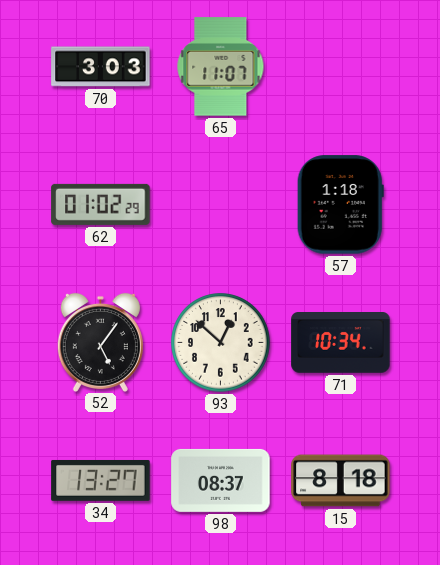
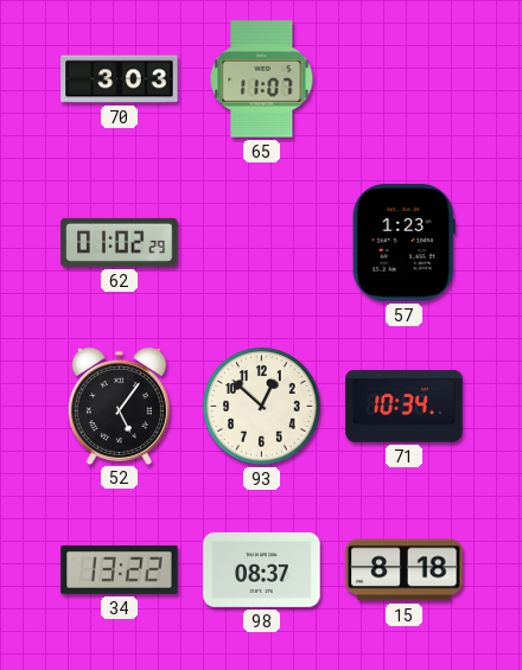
57: 1:18 -> 1:23 (403, 243)
34: 13:27 -> 13:22 (120, 569)
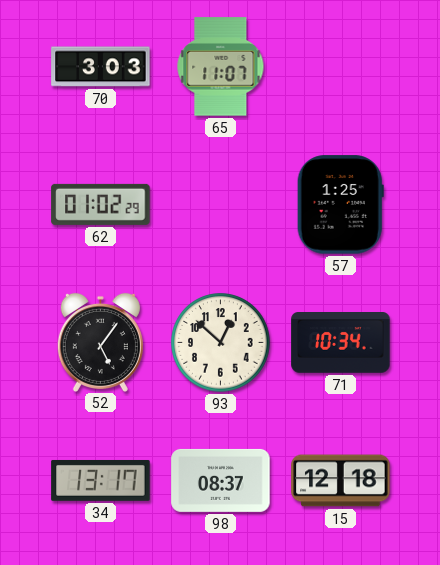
57: 1:23 -> 1:25 (340, 205)
34: 13:22 -> 13:17 (101, 480)
15: 8:18 -> 12:18 (341, 481)
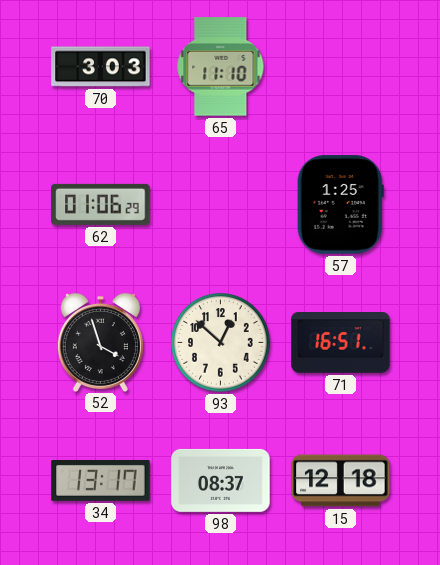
65: 11:07 -> 11:10 (221, 67)
62: 01:02 -> 01:06 (101, 204)
52: 5:06 -> 3:57 (100, 342)
71: 10:34 -> 16:51 (341, 343)
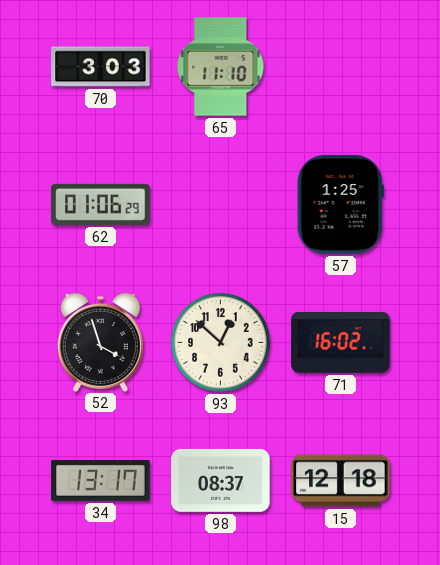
71: 16:51 -> 16:02 (341, 343)
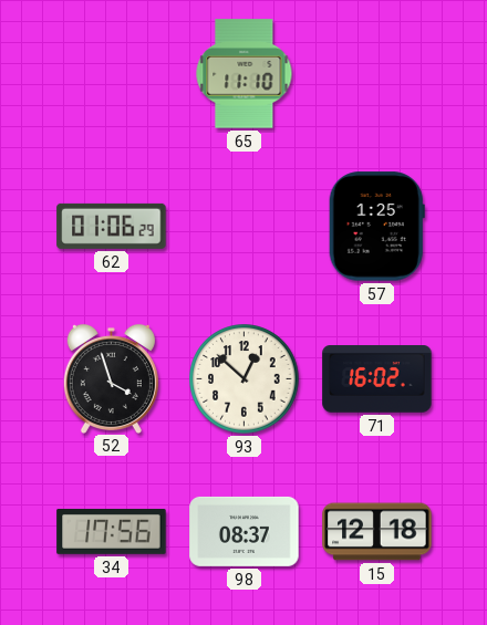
70: 3:03 -> none (101, 67)
34: 13:17 -> 17:56 (112, 531)
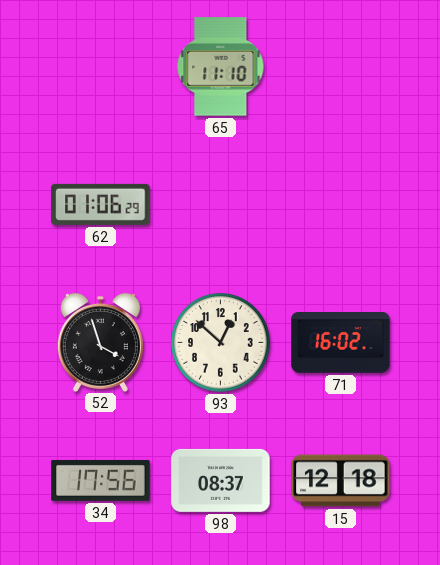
57: 1:25 -> none (376, 227)
